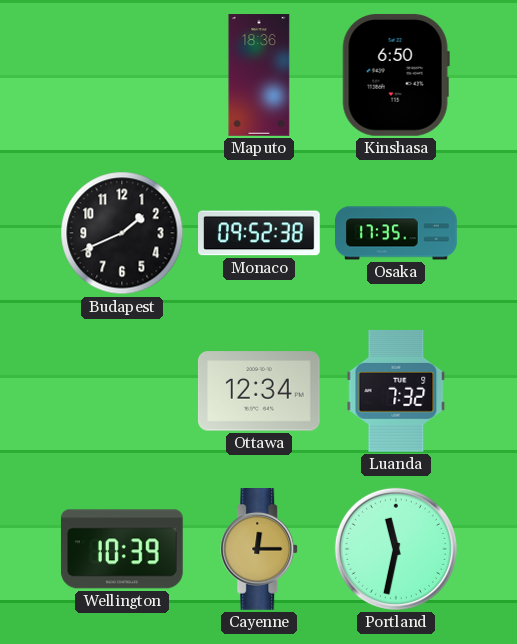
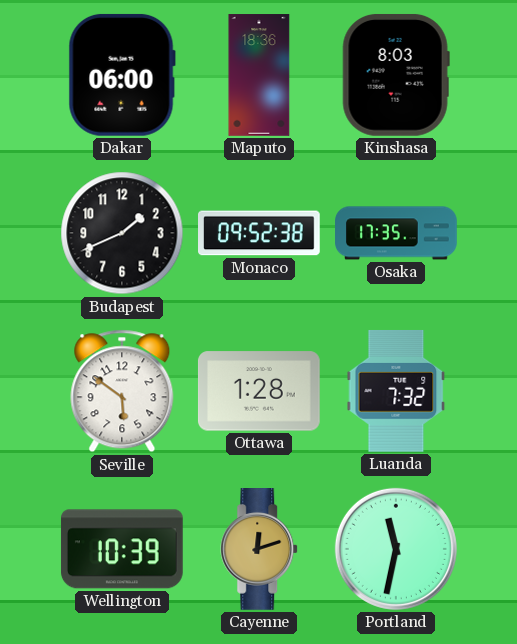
Dakar: none -> 06:00 (122, 75)
Kinshasa: 6:50 -> 8:03 (396, 75)
Seville: none -> 5:51 (122, 391)
Ottawa: 12:34 -> 1:28 (259, 391)
Cayenne: 12:15 -> 12:12 (260, 550)
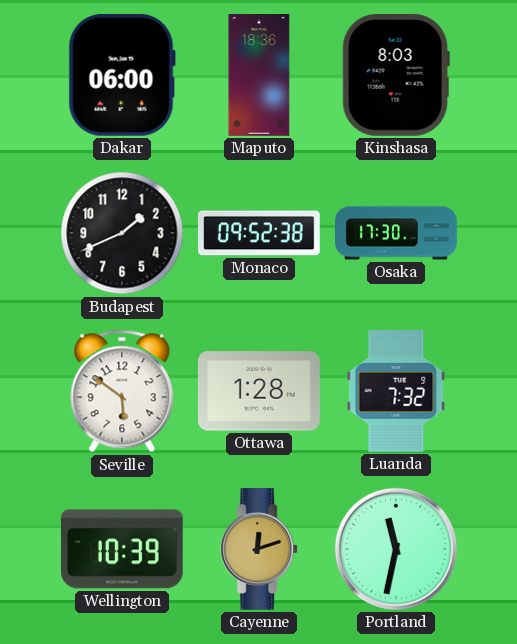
Osaka: 17:35 -> 17:30 (396, 233)
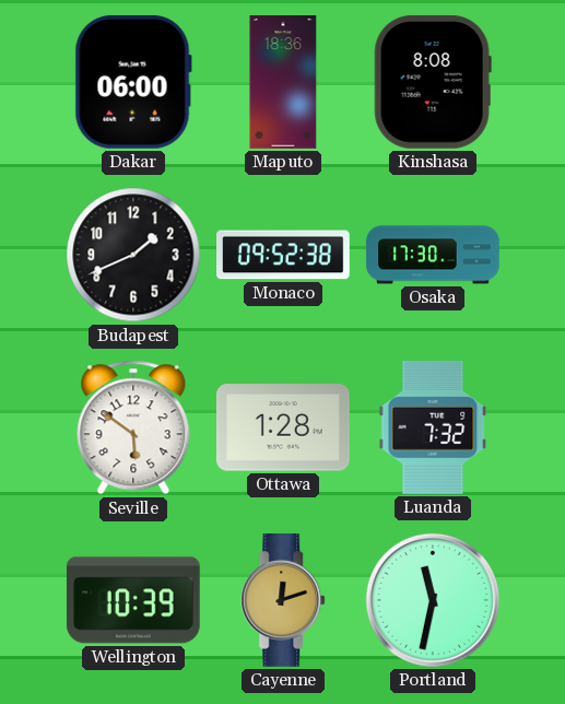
Kinshasa: 8:03 -> 8:08 (433, 82)
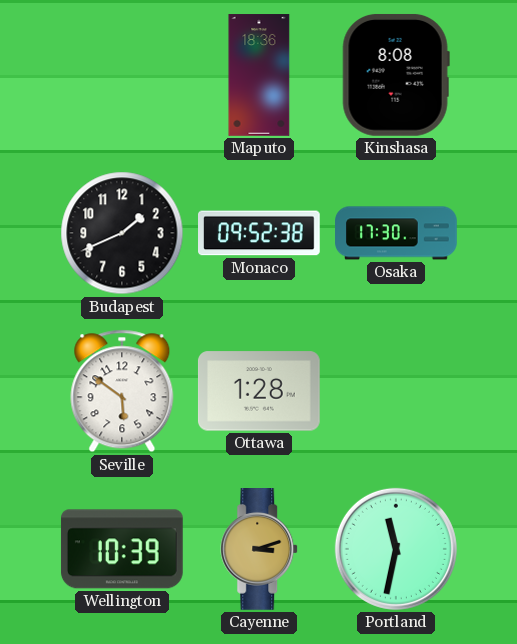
Dakar: 06:00 -> none (133, 82)
Luanda: 7:32 -> none (433, 427)
Cayenne: 12:12 -> 3:12 (260, 550)
